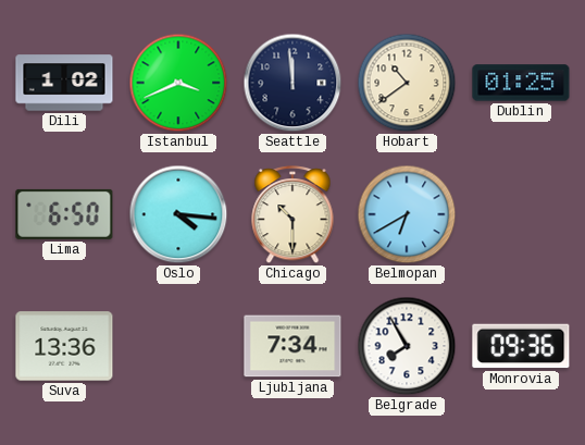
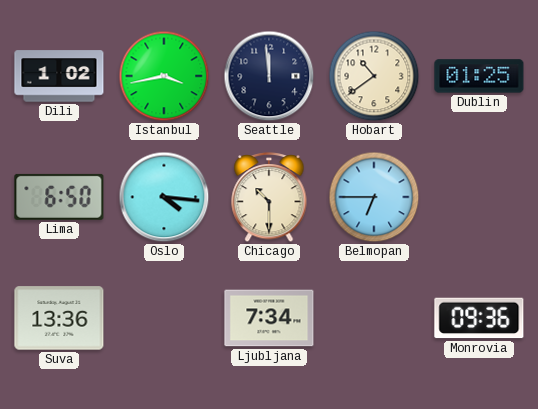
Istanbul: 3:41 -> 3:43 (164, 76)
Belmopan: 6:40 -> 6:45 (374, 197)
Belgrade: 7:55 -> none (407, 346)
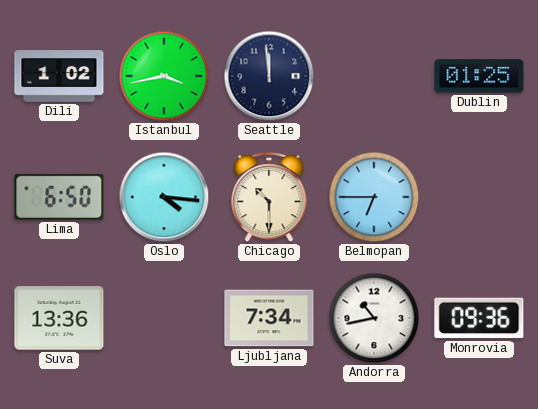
Hobart: 10:39 -> none (374, 76)
Andorra: none -> 10:43 (374, 318)
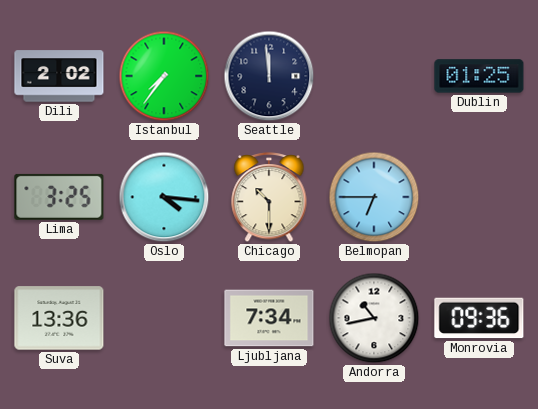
Dili: 1:02 -> 2:02 (59, 76)
Istanbul: 3:43 -> 7:36 (164, 76)
Lima: 6:50 -> 3:25 (59, 197)
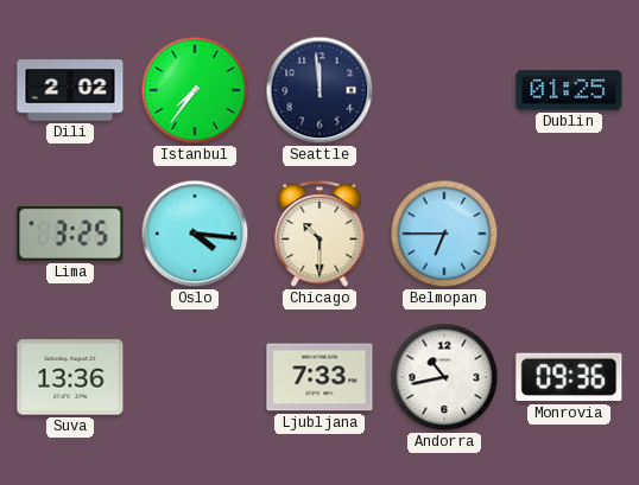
Ljubljana: 7:34 -> 7:33 (319, 377)
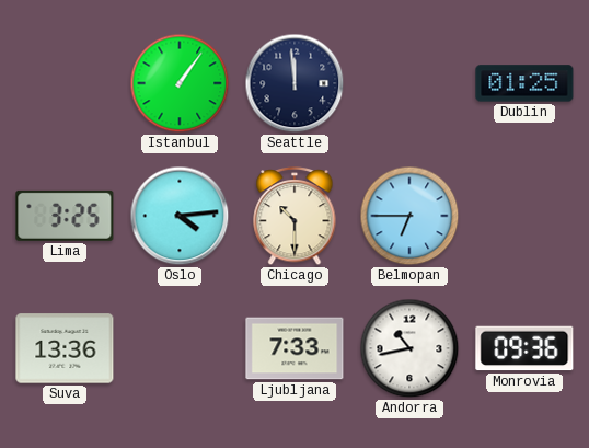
Dili: 2:02 -> none (70, 90)
Istanbul: 7:36 -> 1:06 (180, 83)
Oslo: 4:16 -> 4:14 (180, 216)
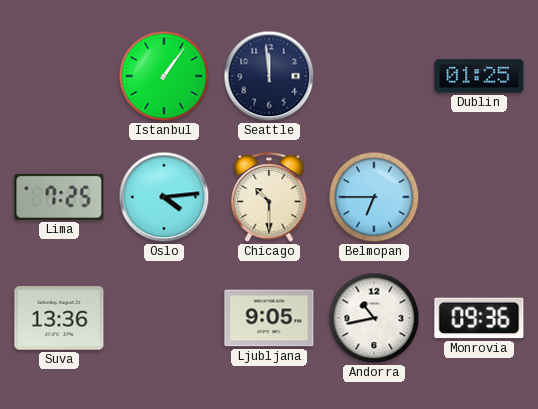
Lima: 3:25 -> 7:25 (59, 197)
Ljubljana: 7:33 -> 9:05 (269, 318)
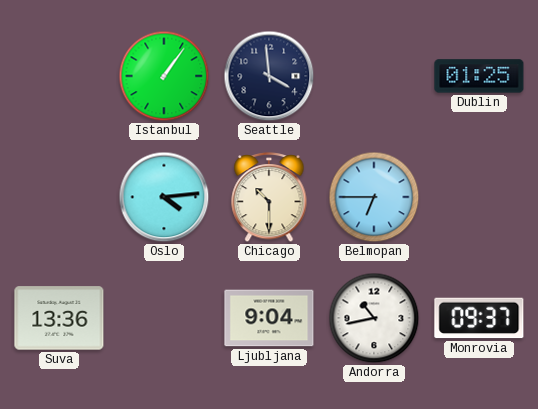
Seattle: 11:59 -> 3:59 (269, 76)
Lima: 7:25 -> none (59, 197)
Ljubljana: 9:05 -> 9:04 (269, 318)
Monrovia: 09:36 -> 09:37 (479, 318)
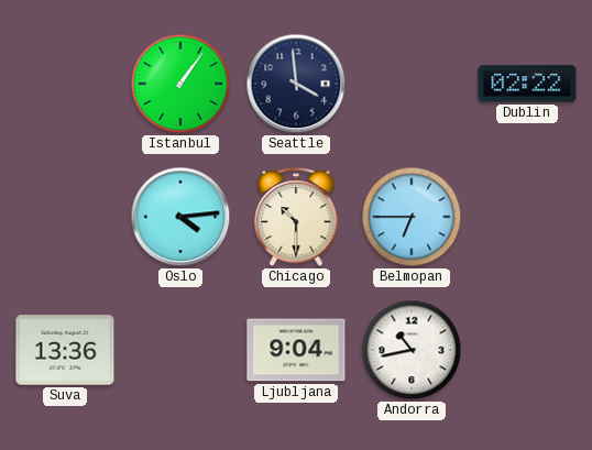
Dublin: 01:25 -> 02:22 (527, 84)
Monrovia: 09:37 -> none (479, 318)
